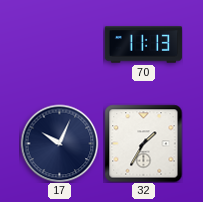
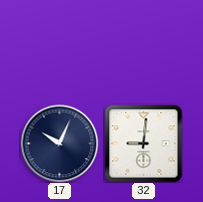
70: 11:13 -> none (143, 45)
32: 1:35 -> 9:01 (143, 143)
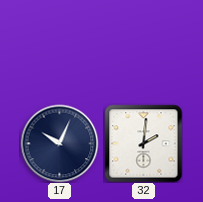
32: 9:01 -> 2:01 (143, 143)
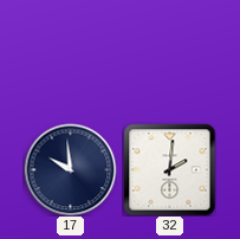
17: 10:04 -> 9:59 (70, 169)
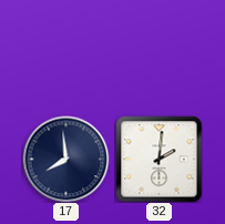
17: 9:59 -> 7:59 (65, 159)
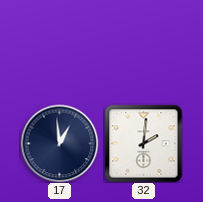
17: 7:59 -> 12:59 (59, 143)
